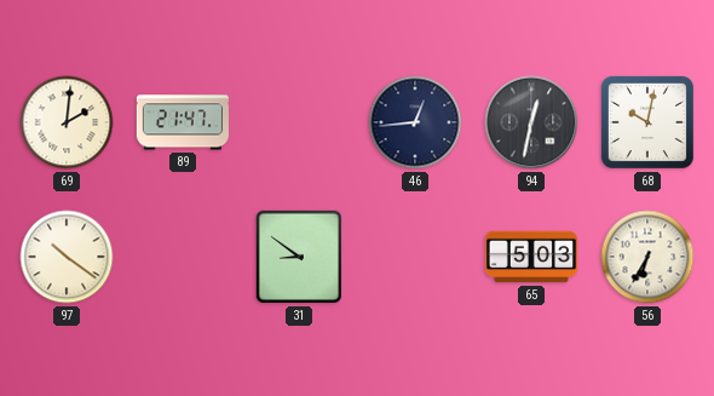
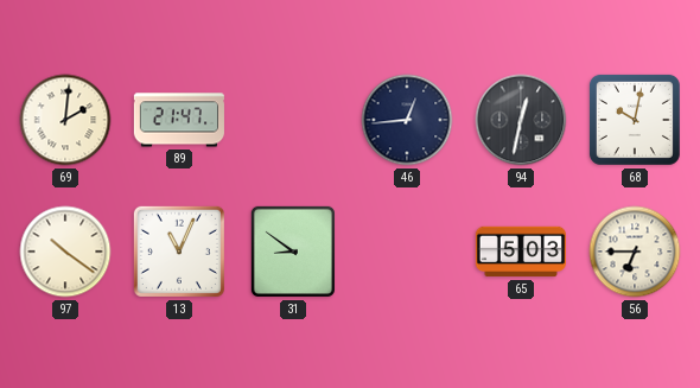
13: none -> 11:04 (179, 252)
56: 6:35 -> 6:45 (635, 252)
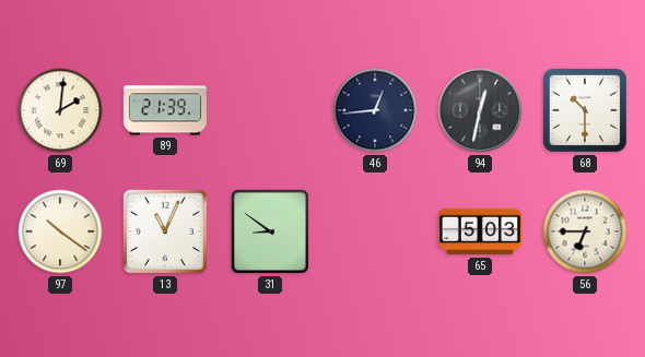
89: 21:47 -> 21:39 (165, 110)
68: 10:02 -> 10:30 (585, 110)
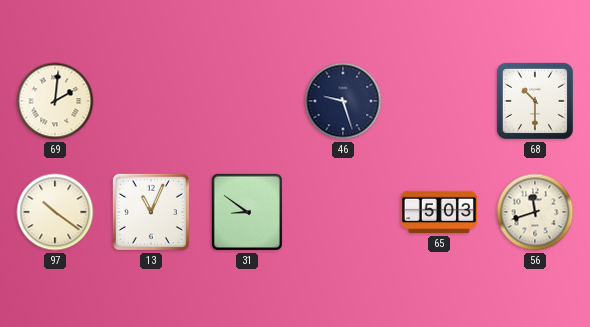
89: 21:39 -> none (165, 110)
46: 12:44 -> 9:27 (343, 101)
94: 12:32 -> none (480, 110)
56: 6:45 -> 11:42 (535, 212)
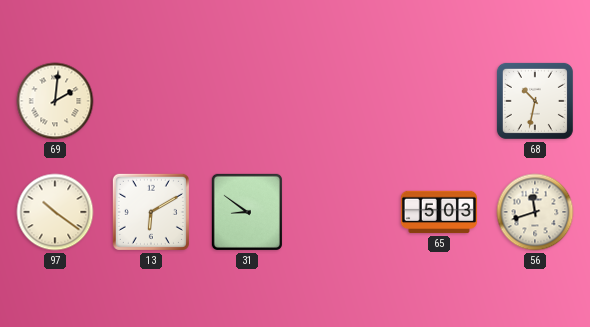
46: 9:27 -> none (343, 101)
68: 10:30 -> 10:32 (535, 101)
13: 11:04 -> 6:10 (151, 212)
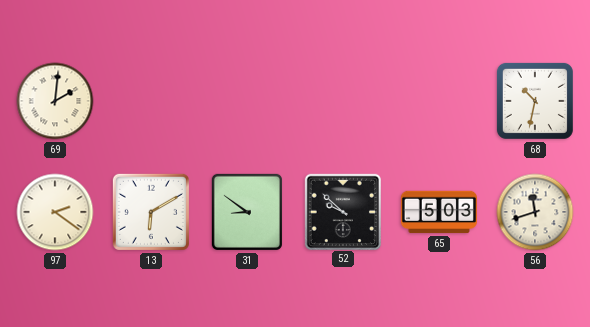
97: 10:21 -> 2:21 (55, 212)
52: none -> 9:52 (342, 211)
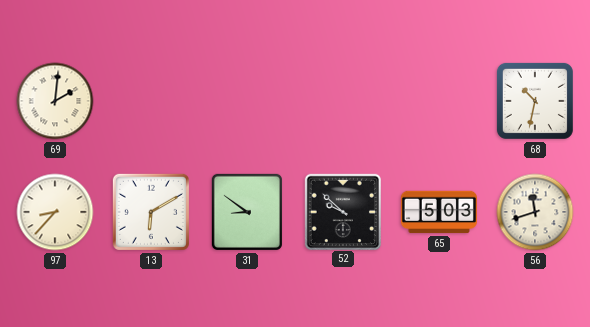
97: 2:21 -> 8:37 (55, 212)
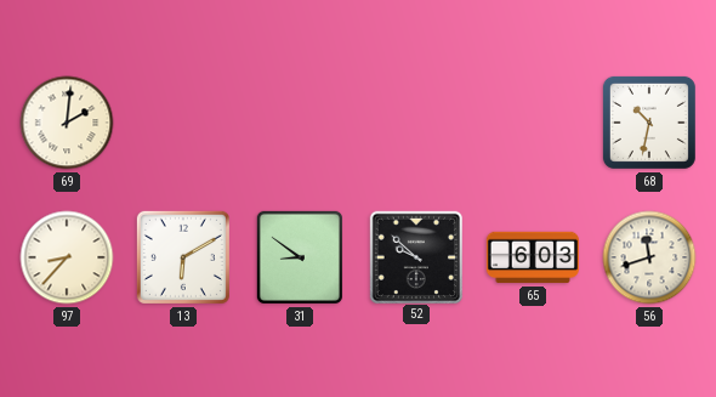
65: 5:03 -> 6:03 (532, 257)
